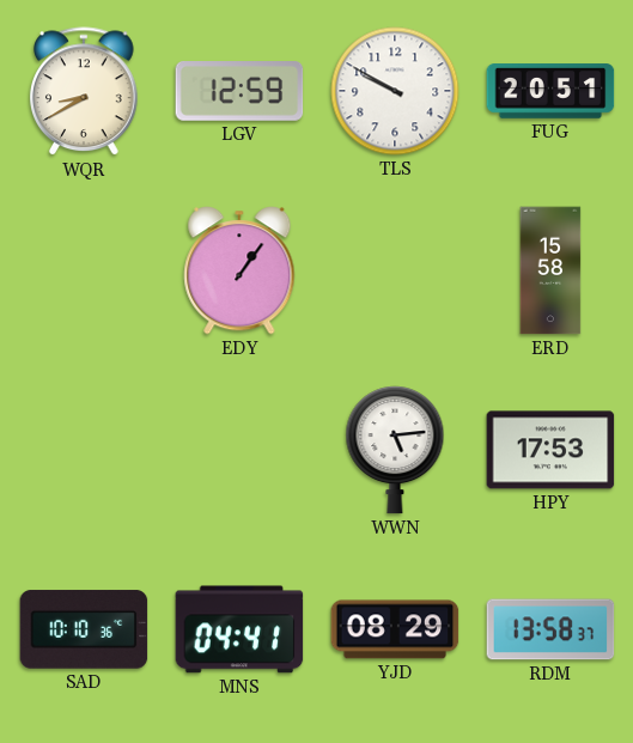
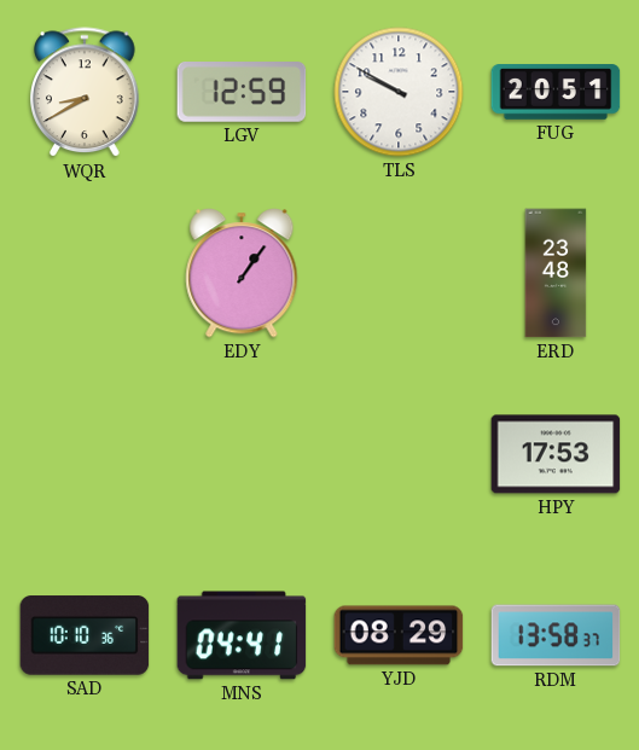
ERD: 15:58 -> 23:48 (556, 273)
WWN: 5:14 -> none (395, 450)
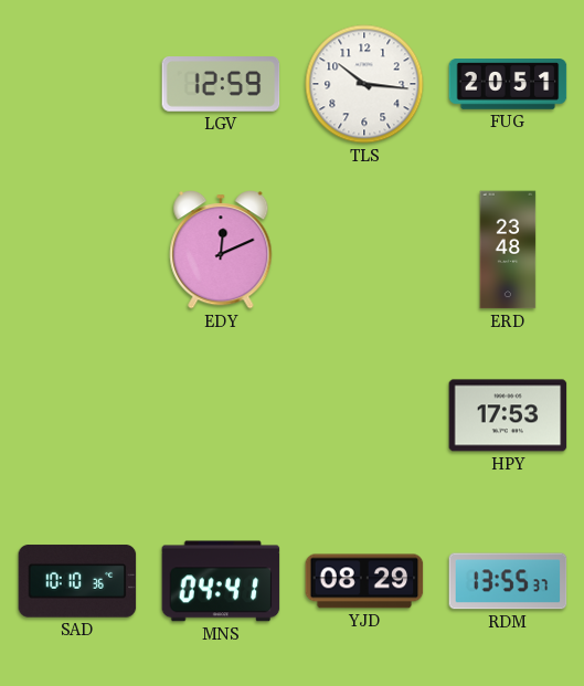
WQR: 8:40 -> none (86, 93)
TLS: 9:50 -> 10:16 (364, 84)
EDY: 1:06 -> 12:11 (221, 251)
RDM: 13:58 -> 13:55 (508, 581)
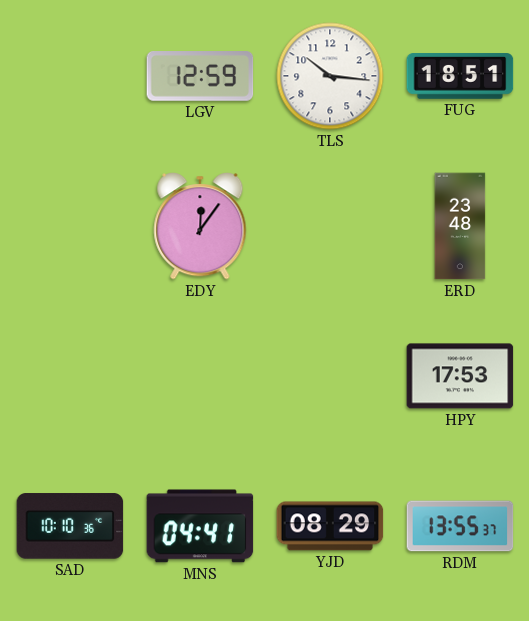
FUG: 20:51 -> 18:51 (460, 76)
EDY: 12:11 -> 12:06 (200, 227)
